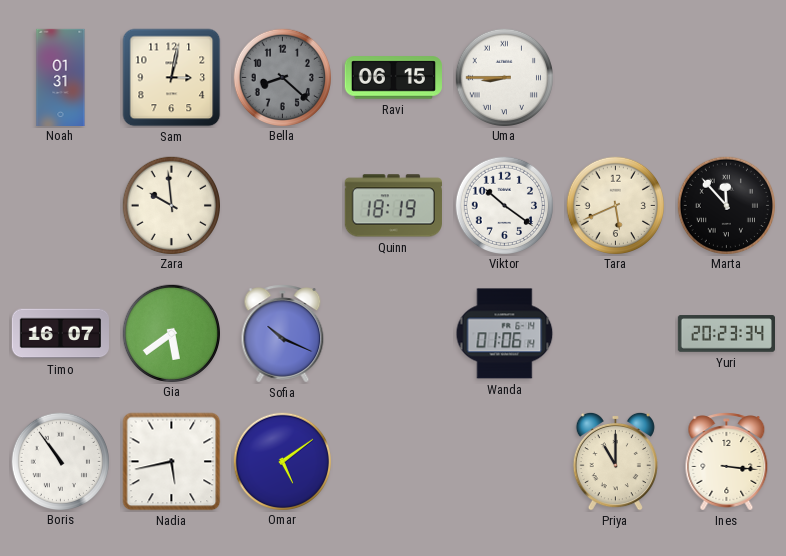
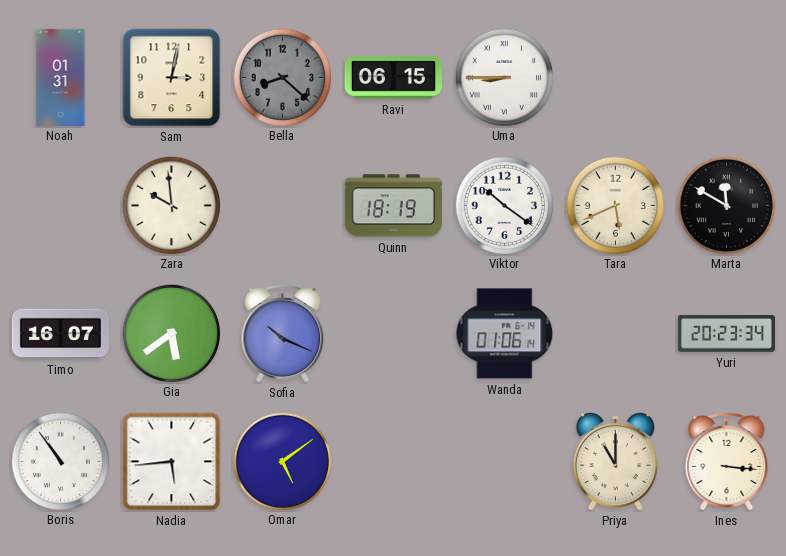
Marta: 11:53 -> 11:50 (726, 205)
Nadia: 5:43 -> 5:44 (172, 462)
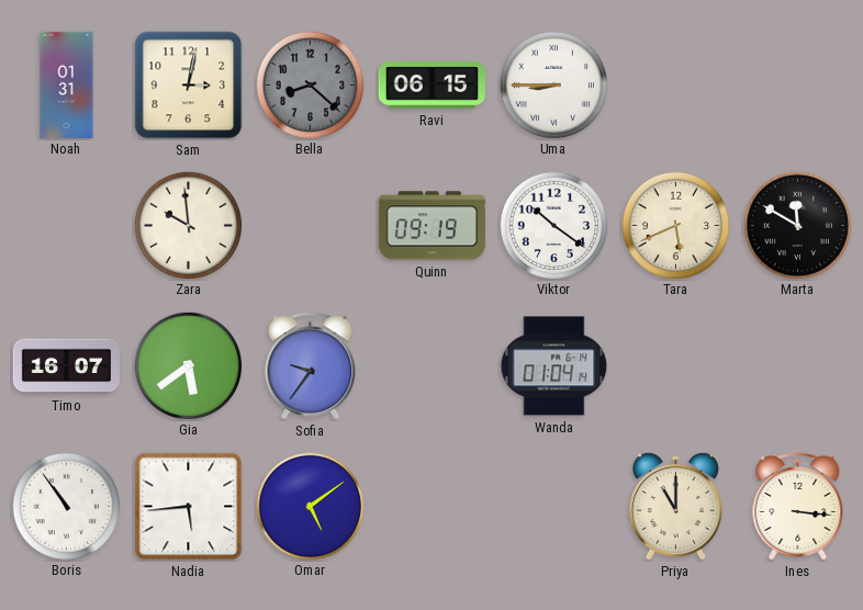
Quinn: 18:19 -> 09:19 (431, 226)
Sofia: 10:19 -> 9:36 (311, 366)
Wanda: 01:06 -> 01:04 (554, 366)
Yuri: 20:23 -> none (726, 334)
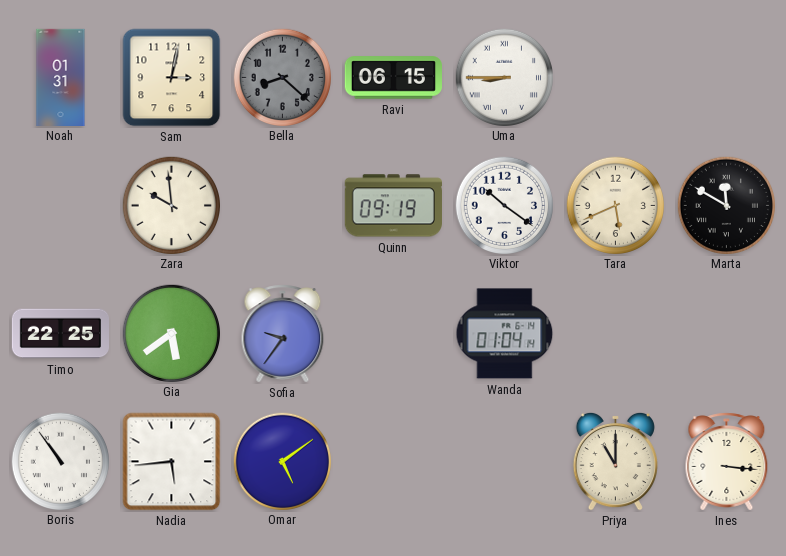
Timo: 16:07 -> 22:25 (60, 334)
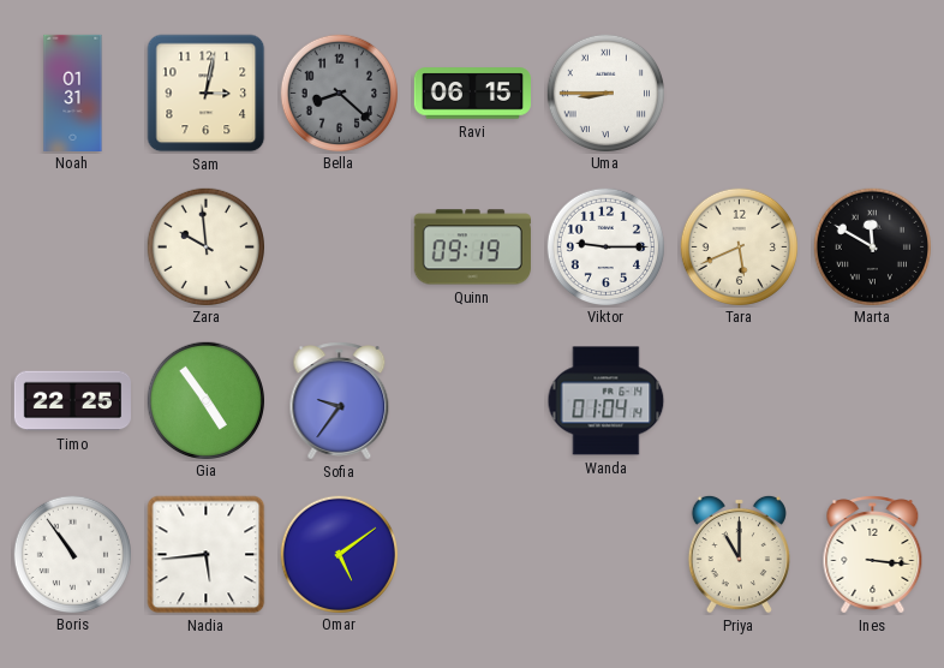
Viktor: 10:21 -> 9:15 (605, 246)
Gia: 5:39 -> 4:54 (205, 400)
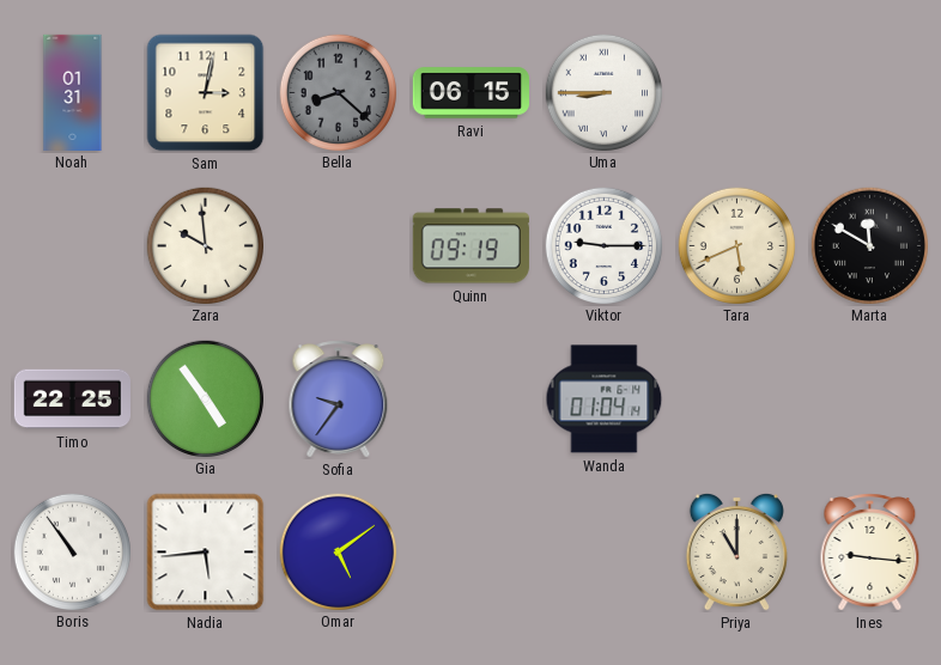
Ines: 3:16 -> 9:16 (870, 553)
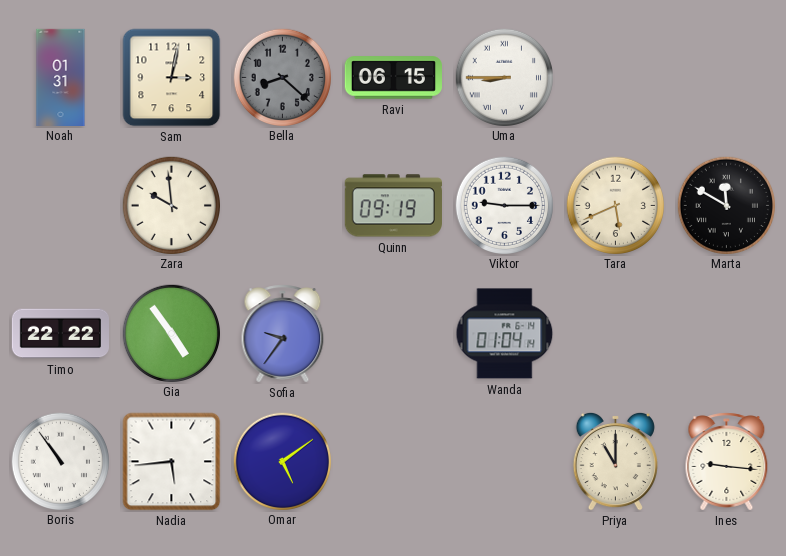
Timo: 22:25 -> 22:22 (60, 334)
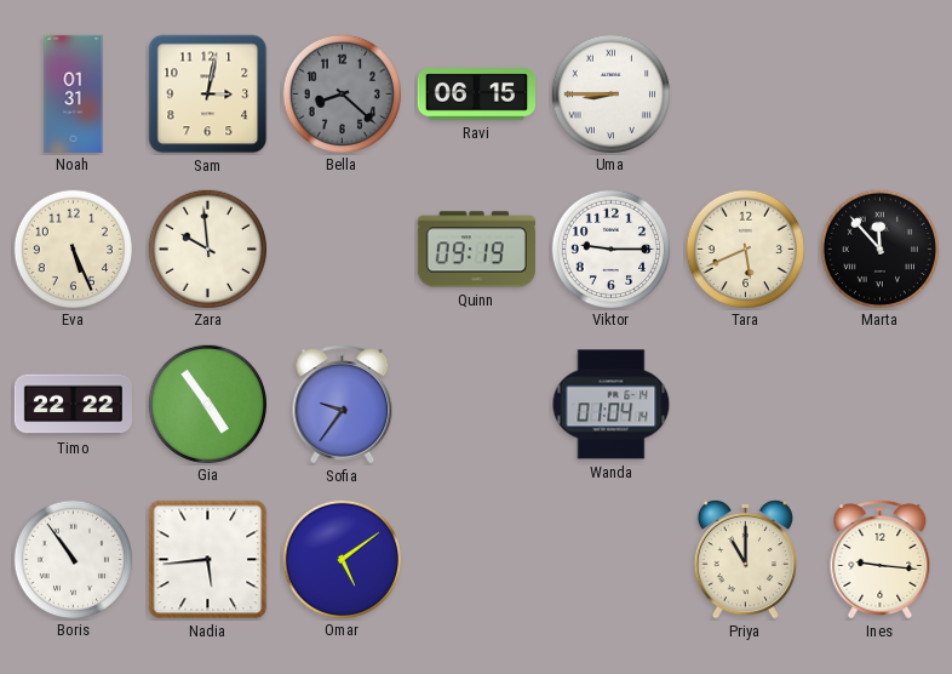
Eva: none -> 5:26 (73, 249)
Marta: 11:50 -> 11:53 (879, 249)
